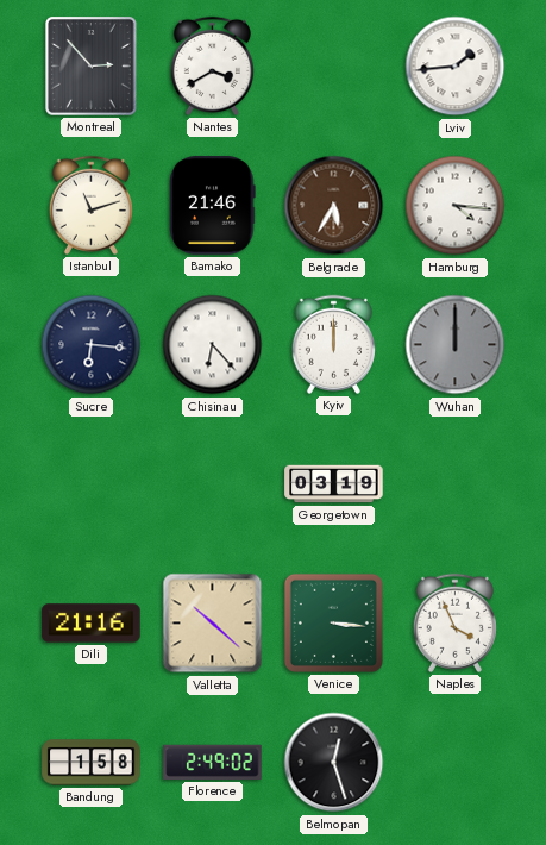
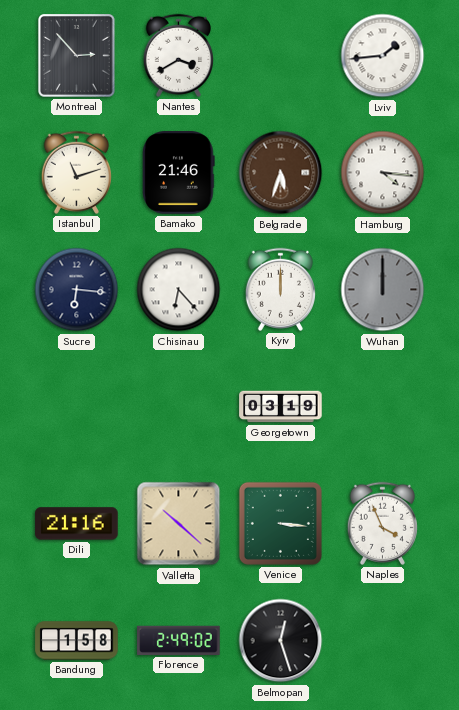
Belgrade: 5:35 -> 5:33 (281, 173)
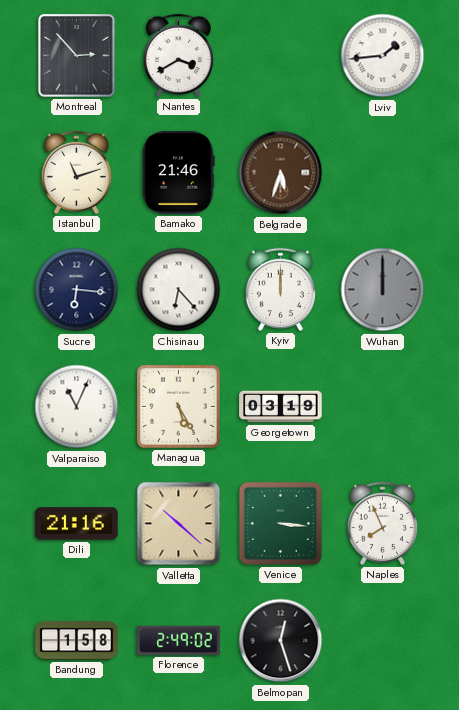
Hamburg: 4:16 -> none (383, 173)
Valparaiso: none -> 11:04 (77, 407)
Managua: none -> 5:25 (178, 406)
Naples: 3:56 -> 7:56 (382, 523)
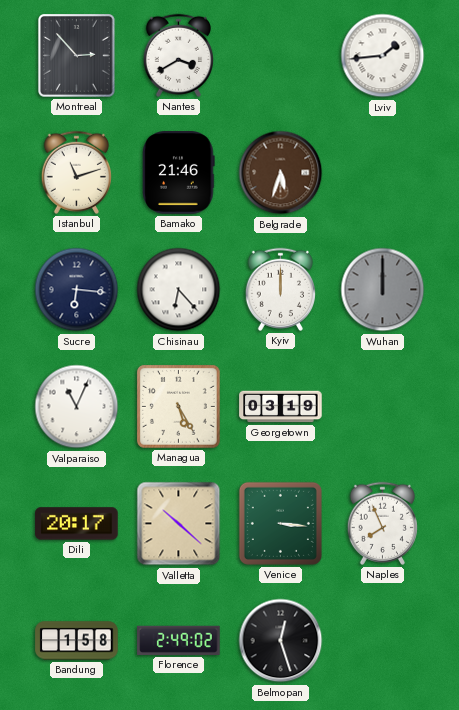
Dili: 21:16 -> 20:17 (77, 524)
